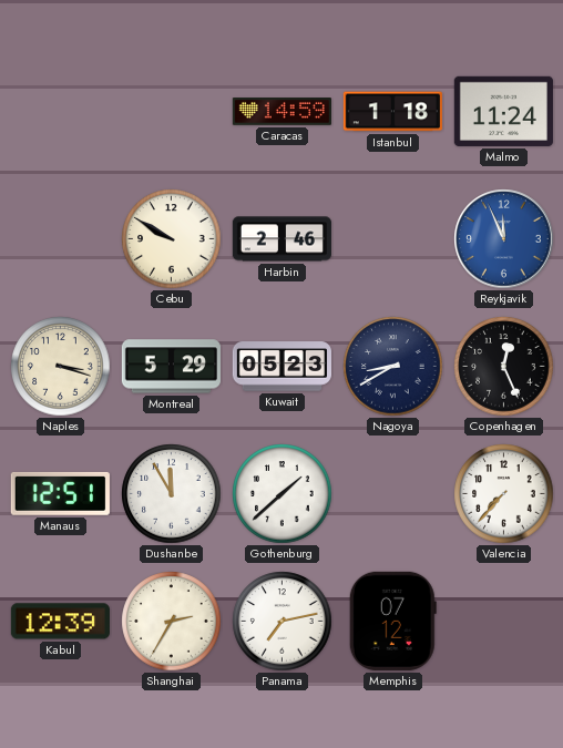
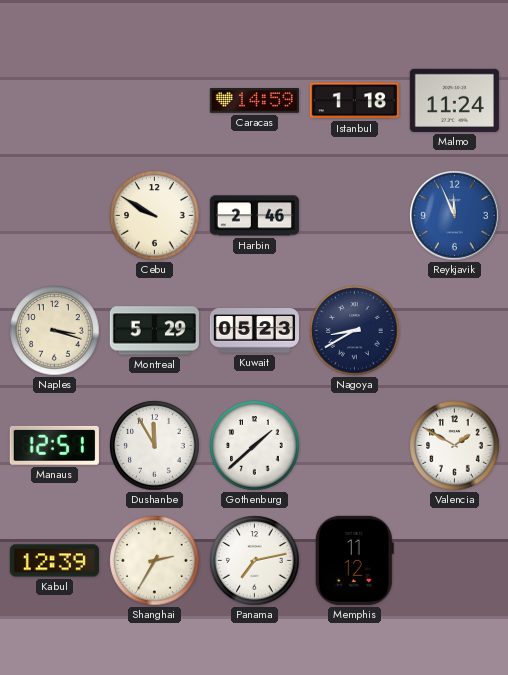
Copenhagen: 12:26 -> none (504, 367)
Valencia: 7:37 -> 1:50 (455, 446)
Memphis: 07:12 -> 11:12 (354, 560)
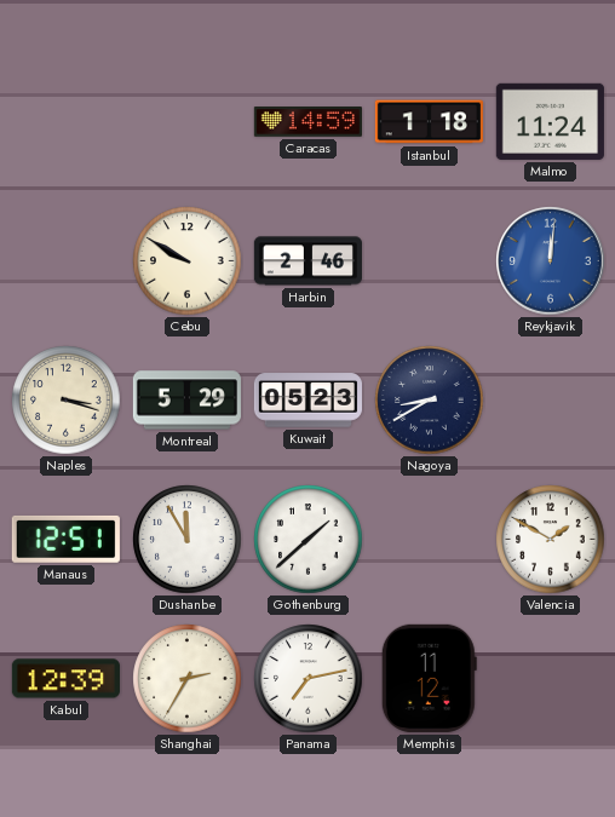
Reykjavik: 11:56 -> 12:01 (551, 261)
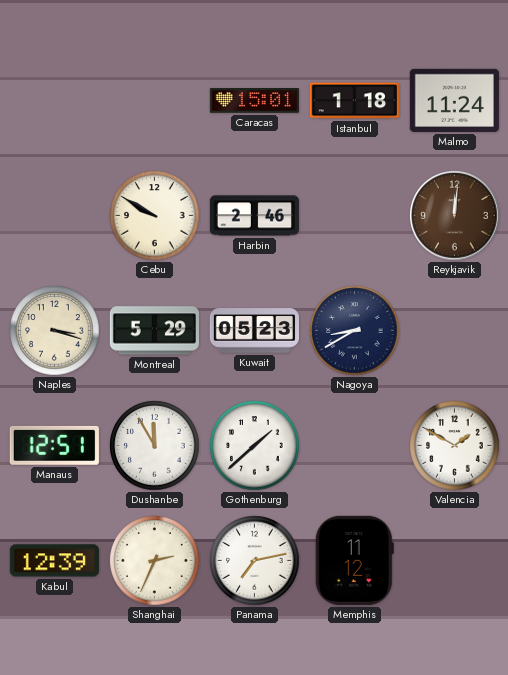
Caracas: 14:59 -> 15:01 (254, 101)
Reykjavik dial: blue -> brown (455, 216)
Shanghai: 2:35 -> 2:34 (155, 561)
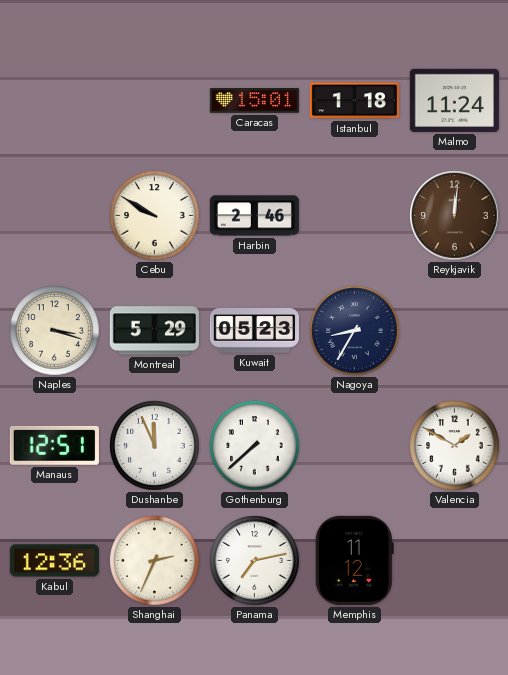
Nagoya: 8:40 -> 8:35 (355, 331)
Dushanbe: 11:55 -> 11:56 (155, 446)
Gothenburg: 1:38 -> 7:38 (255, 446)
Kabul: 12:39 -> 12:36 (54, 561)
